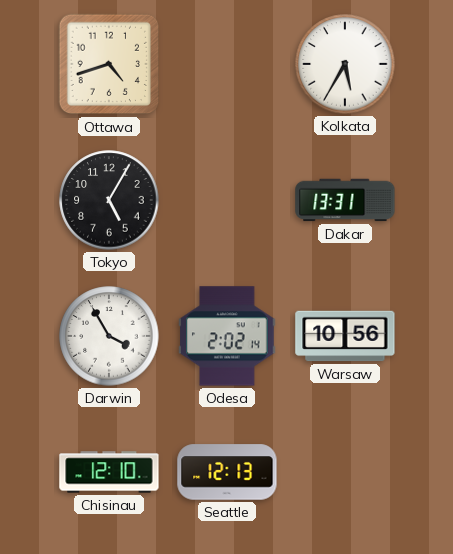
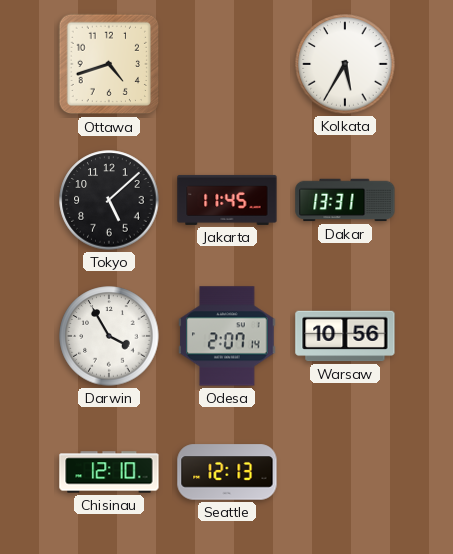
Tokyo: 5:05 -> 5:08 (109, 200)
Jakarta: none -> 11:45 (227, 200)
Odesa: 2:02 -> 2:07 (227, 336)
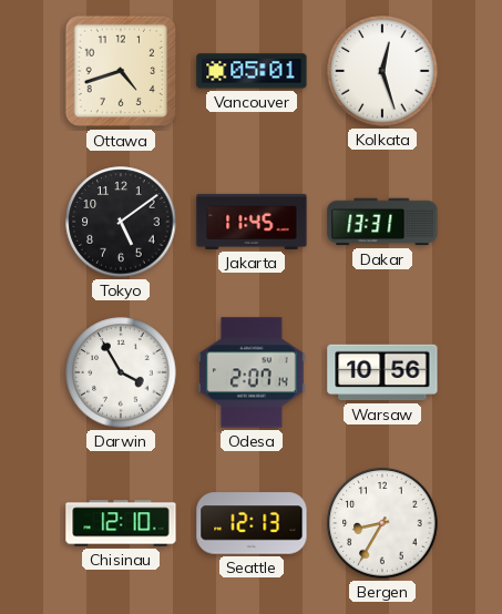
Vancouver: none -> 05:01 (252, 71)
Kolkata: 5:35 -> 12:27 (382, 71)
Tokyo: 5:08 -> 5:09 (121, 222)
Bergen: none -> 8:35 (382, 523)
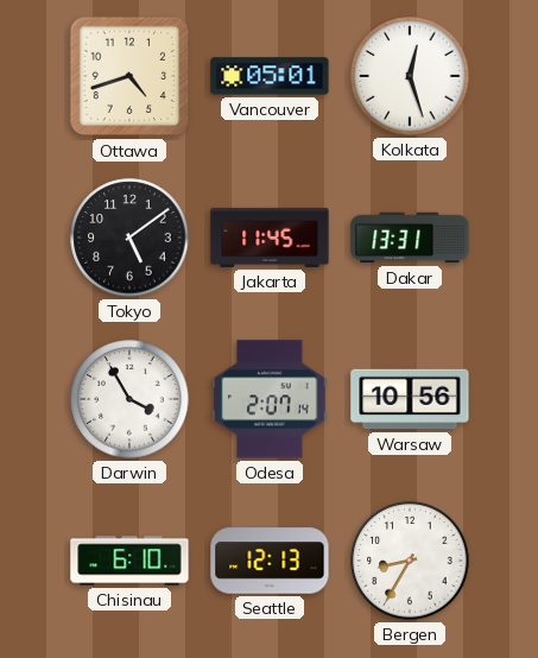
Chisinau: 12:10 -> 6:10 (129, 561)
